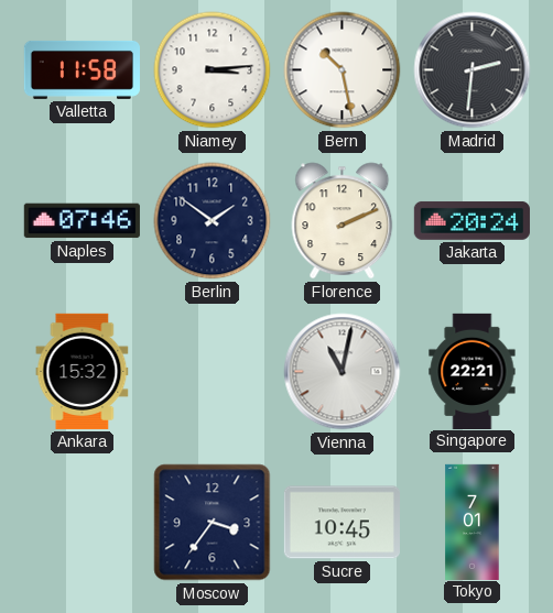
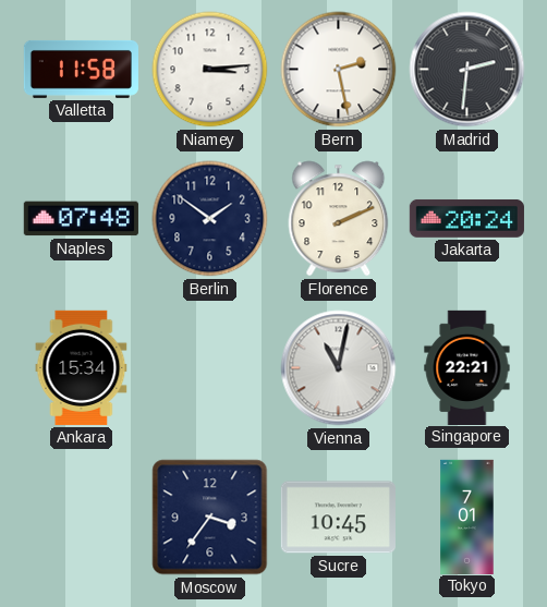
Bern: 10:28 -> 2:28 (339, 70)
Naples: 07:46 -> 07:48 (81, 219)
Ankara: 15:32 -> 15:34 (82, 367)
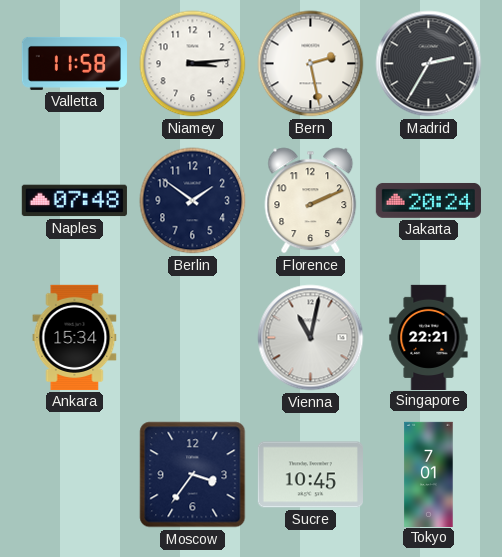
Madrid: 2:31 -> 2:35 (429, 64)
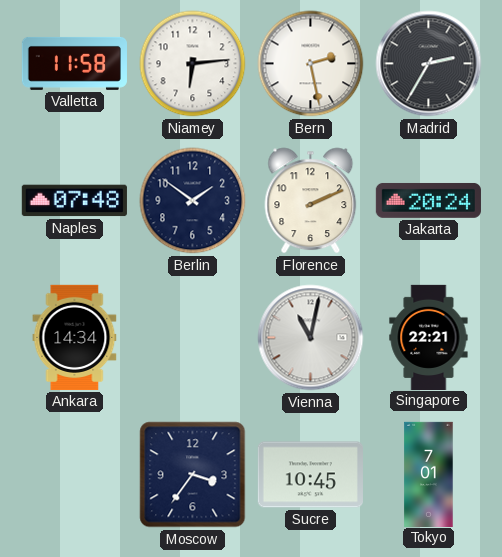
Niamey: 3:14 -> 6:14 (193, 64)
Ankara: 15:34 -> 14:34 (75, 337)
